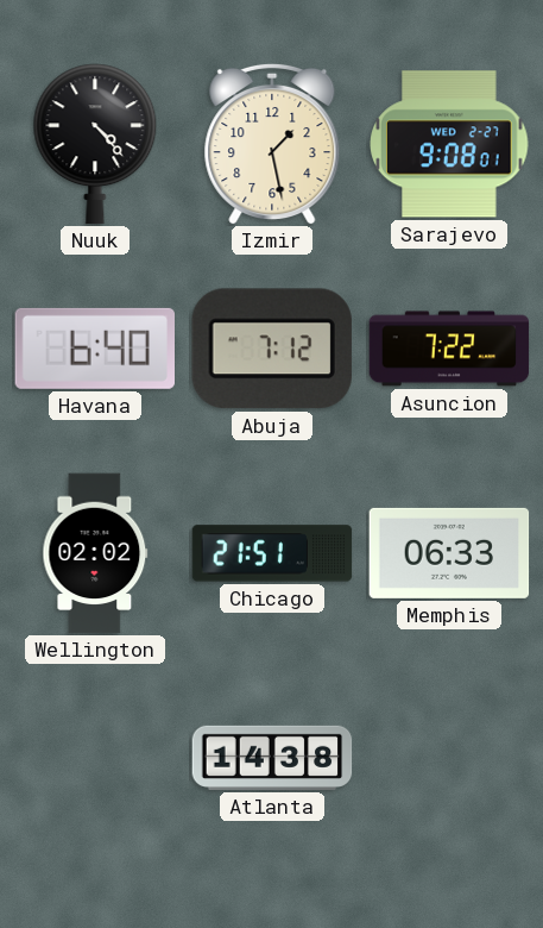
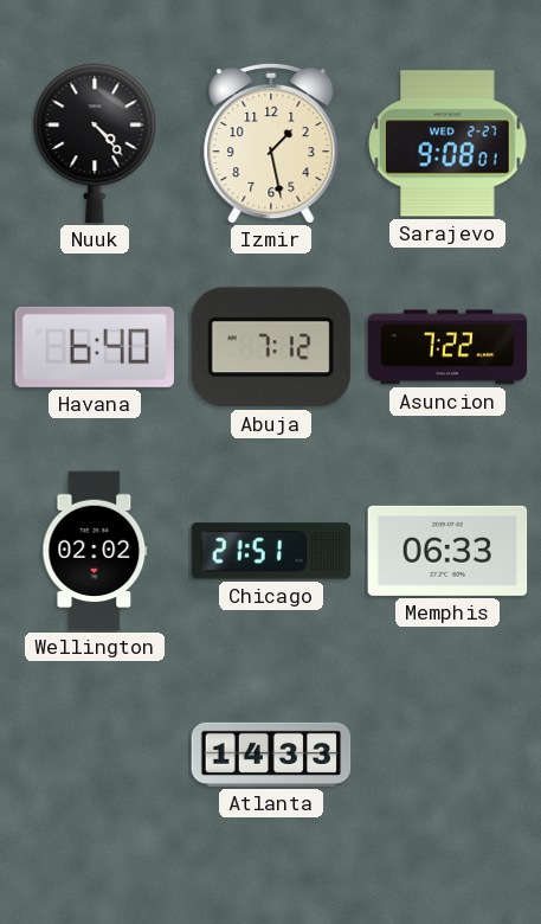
Atlanta: 14:38 -> 14:33 (271, 755)
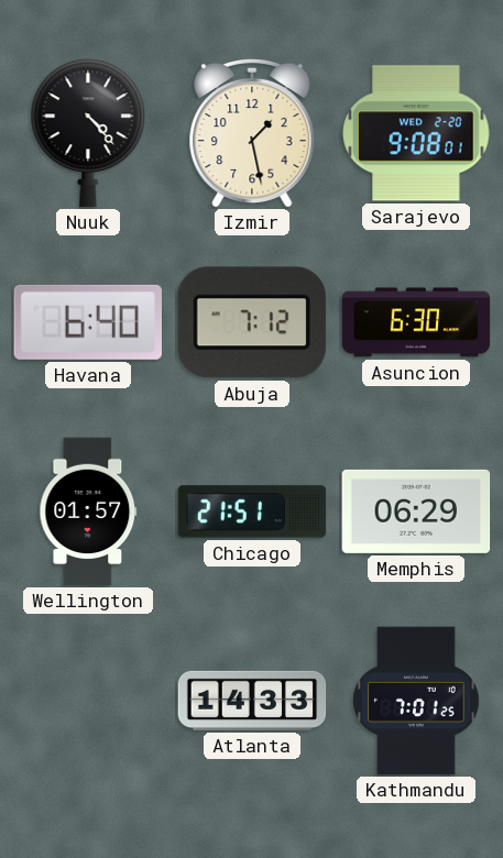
Sarajevo date: WED 2-27 -> WED 2-20 (416, 133)
Asuncion: 7:22 -> 6:30 (416, 322)
Wellington: 02:02 -> 01:57 (88, 512)
Memphis: 06:33 -> 06:29 (416, 512)
Kathmandu: none -> 7:01 (416, 701)
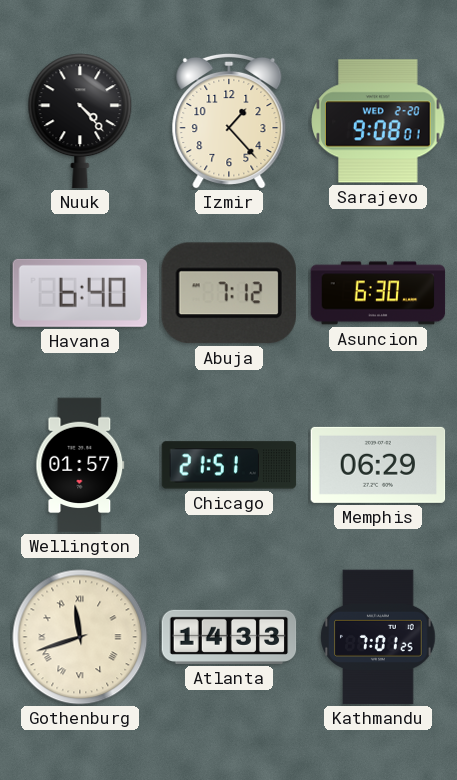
Izmir: 1:28 -> 1:23 (229, 121)
Gothenburg: none -> 11:42 (80, 637)
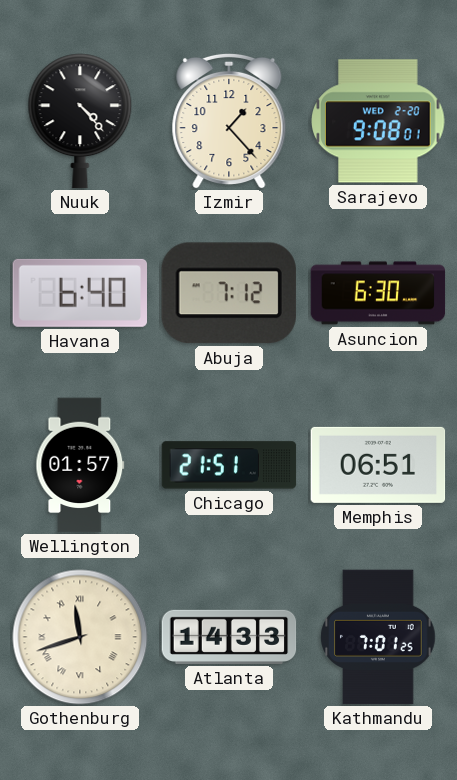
Memphis: 06:29 -> 06:51 (378, 465)
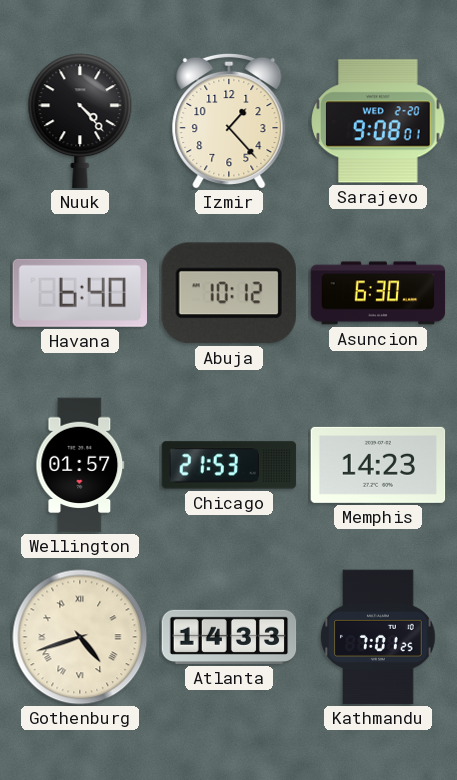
Abuja: 7:12 -> 10:12 (229, 293)
Chicago: 21:51 -> 21:53 (229, 465)
Memphis: 06:51 -> 14:23 (378, 465)
Gothenburg: 11:42 -> 4:42 (80, 637)
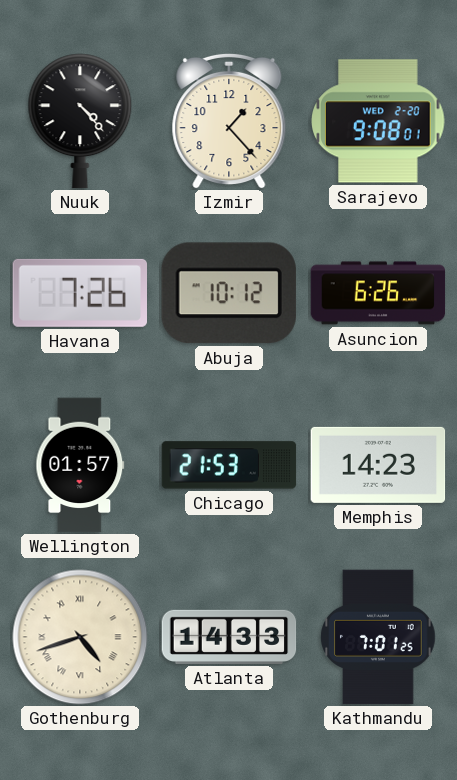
Havana: 6:40 -> 7:26 (79, 293)
Asuncion: 6:30 -> 6:26 (378, 293)
